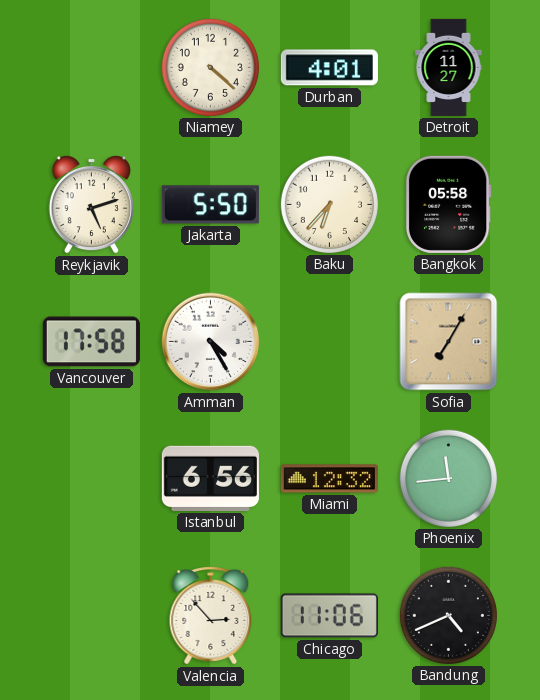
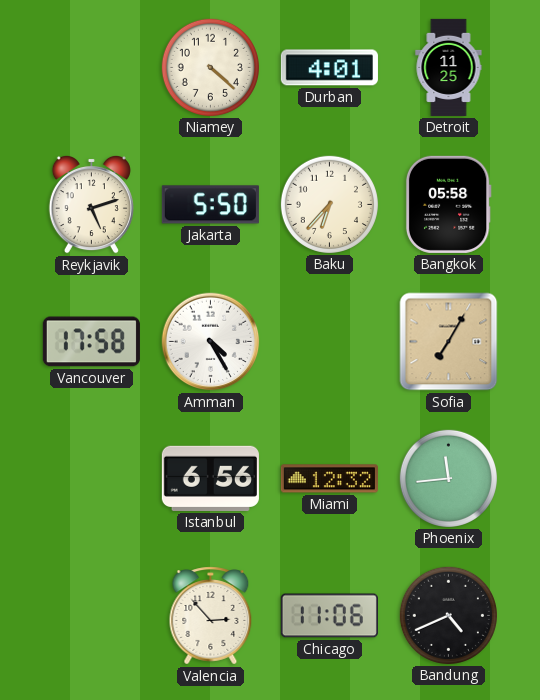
Detroit: 11:27 -> 11:25 (449, 67)
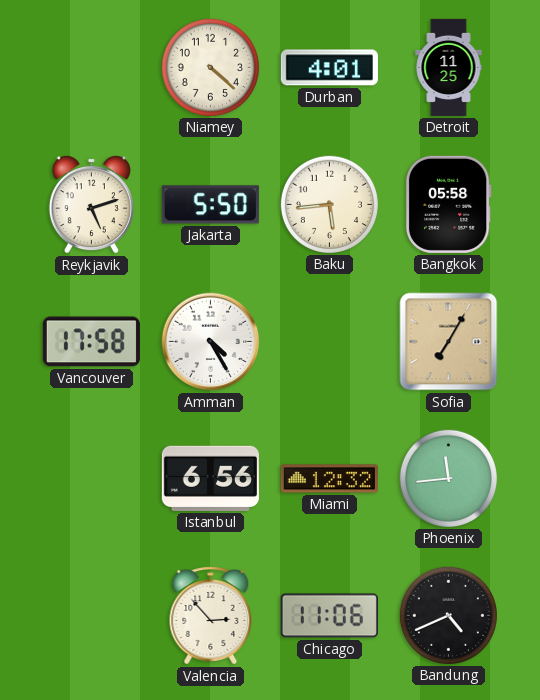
Baku: 6:37 -> 5:44 (329, 204)
